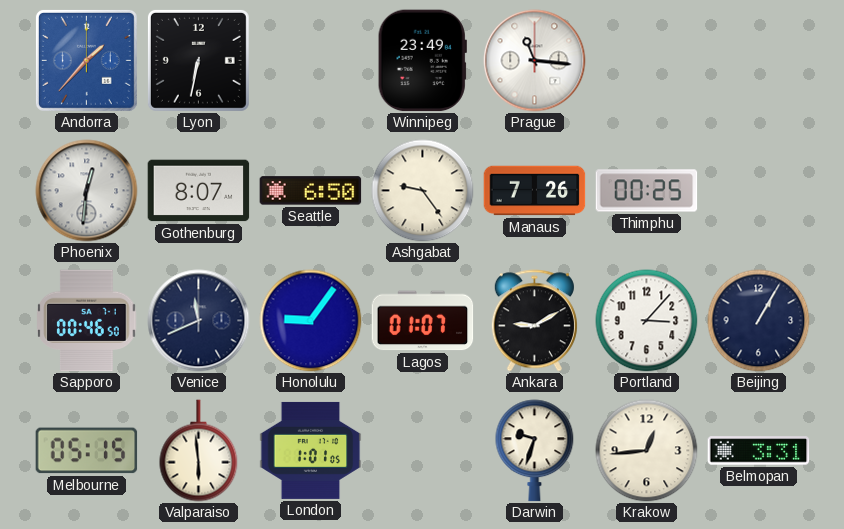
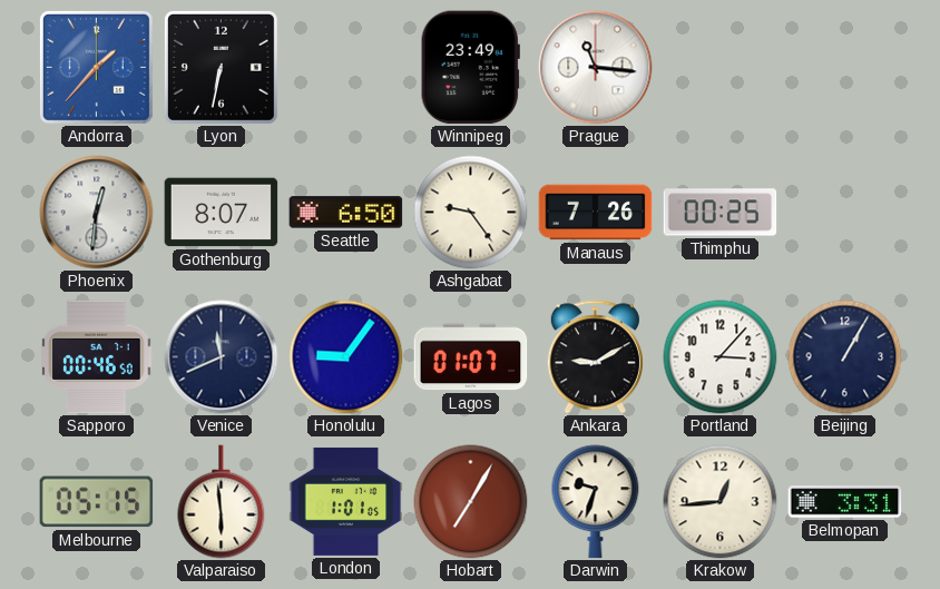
Hobart: none -> 7:05 (471, 502)
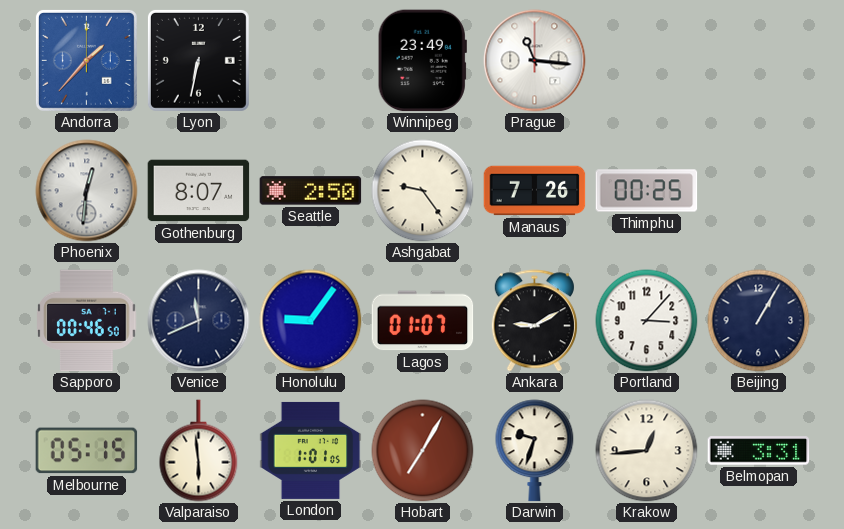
Seattle: 6:50 -> 2:50 (311, 191)
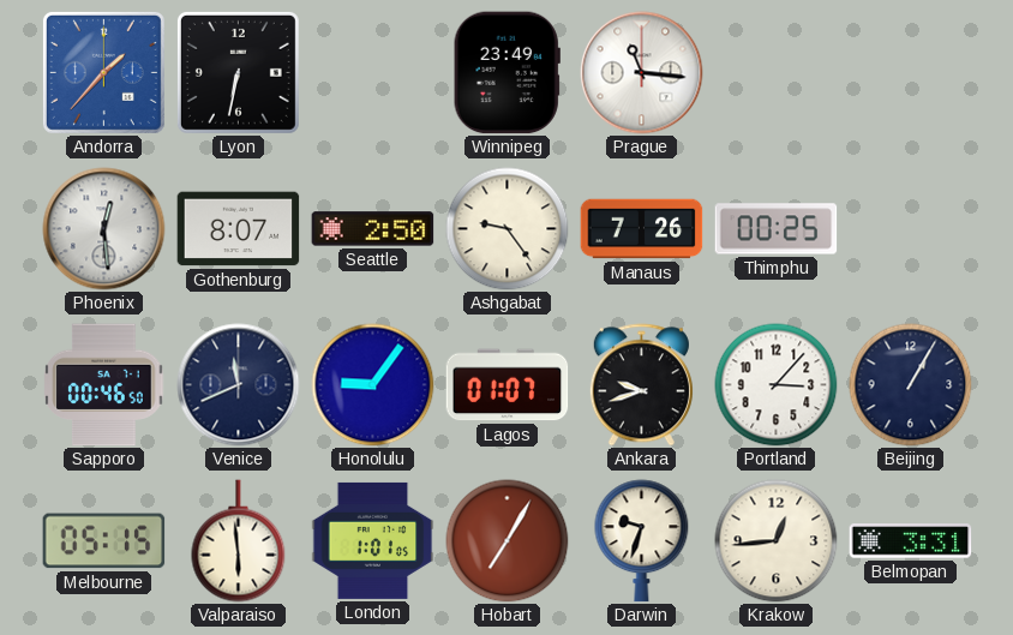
Phoenix: 12:31 -> 12:29 (104, 229)
Ankara: 9:10 -> 9:42 (641, 385)
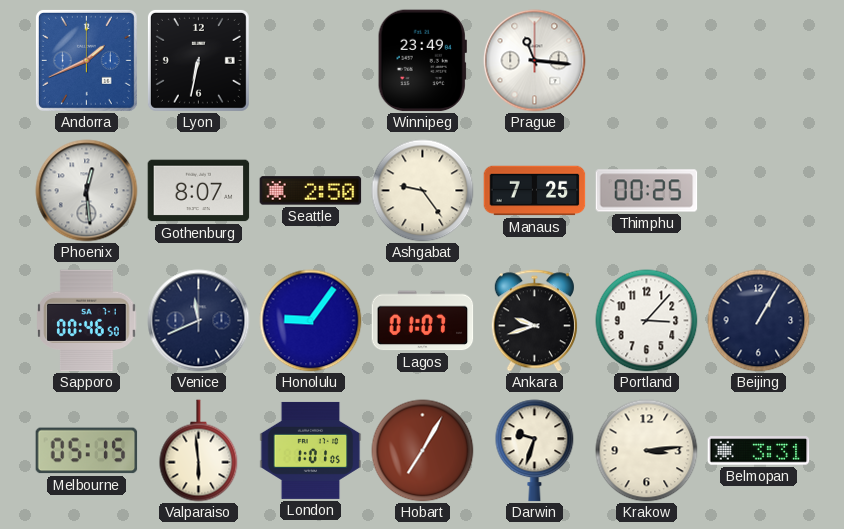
Andorra: 1:37 -> 1:41 (86, 60)
Manaus: 7:26 -> 7:25 (535, 191)
Krakow: 12:44 -> 3:14 (647, 451)
